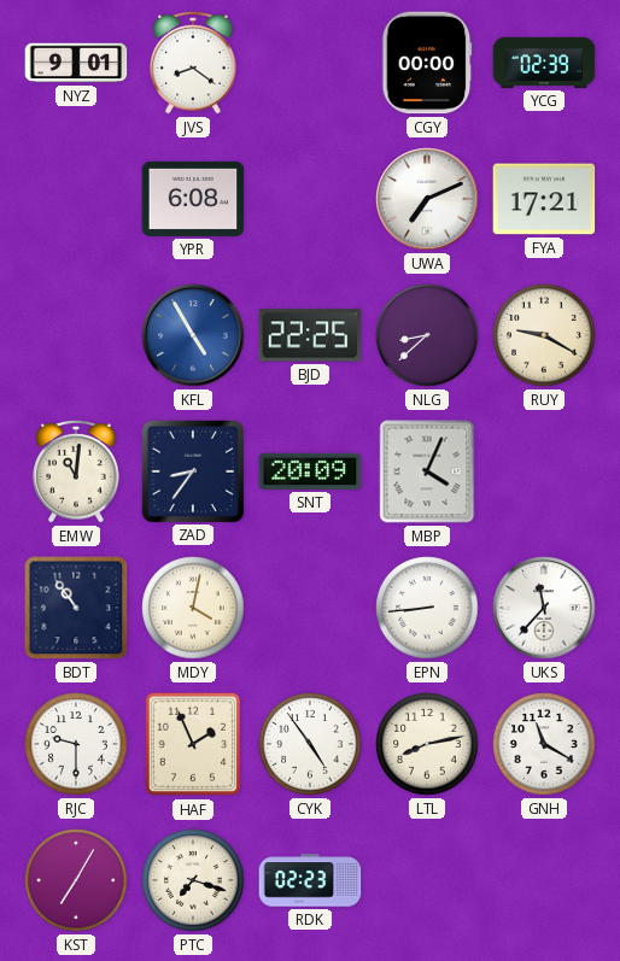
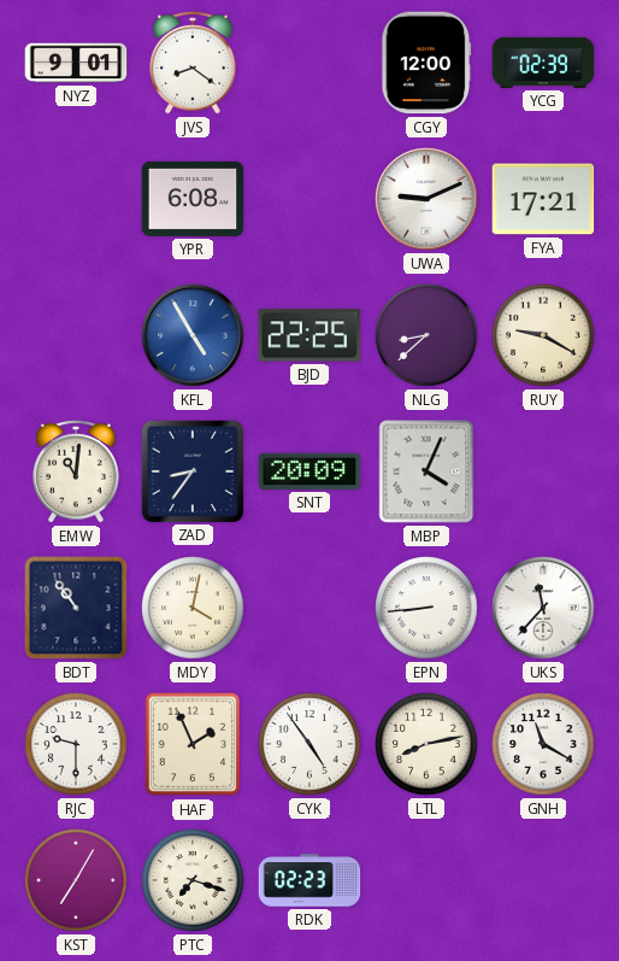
CGY: 00:00 -> 12:00 (426, 63)
UWA: 7:11 -> 9:11 (426, 199)
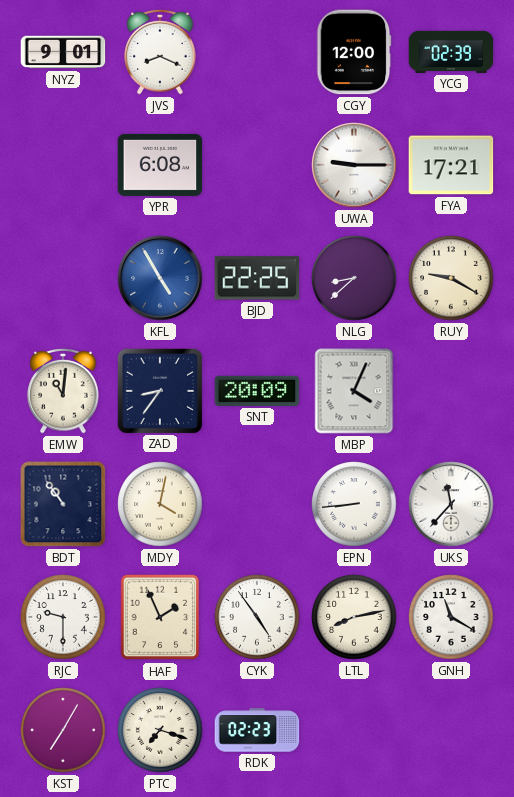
JVS: 8:21 -> 8:19 (160, 53)
UWA: 9:11 -> 9:15 (354, 165)
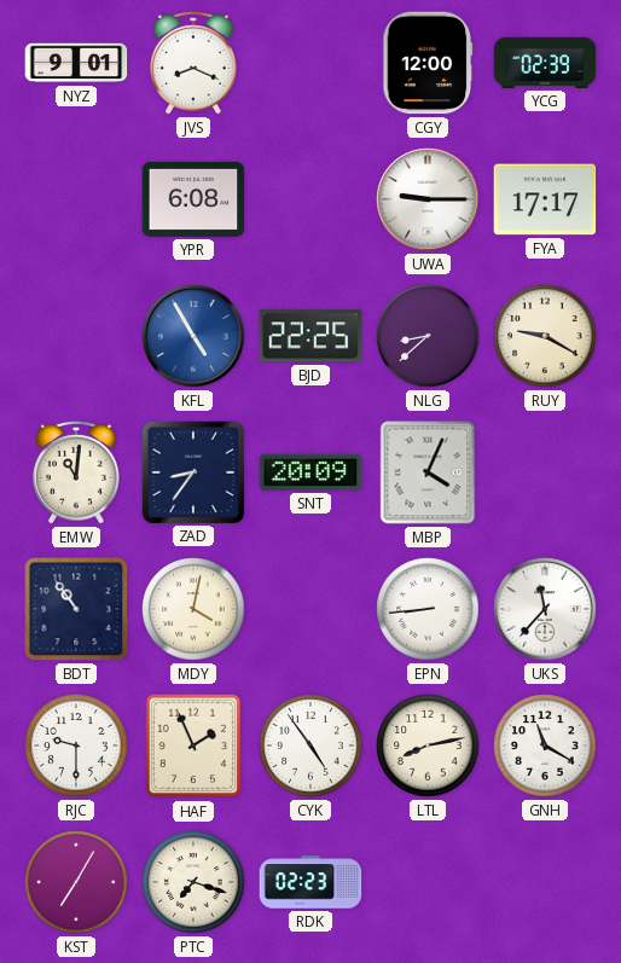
FYA: 17:21 -> 17:17 (545, 199)
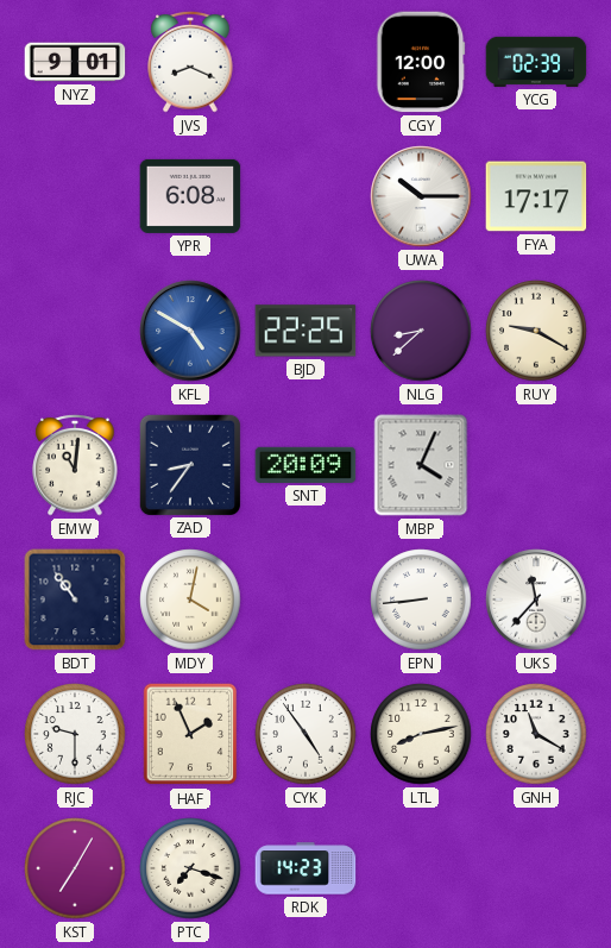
UWA: 9:15 -> 10:15 (421, 196)
KFL: 4:55 -> 4:50 (190, 331)
RDK: 02:23 -> 14:23 (305, 868)
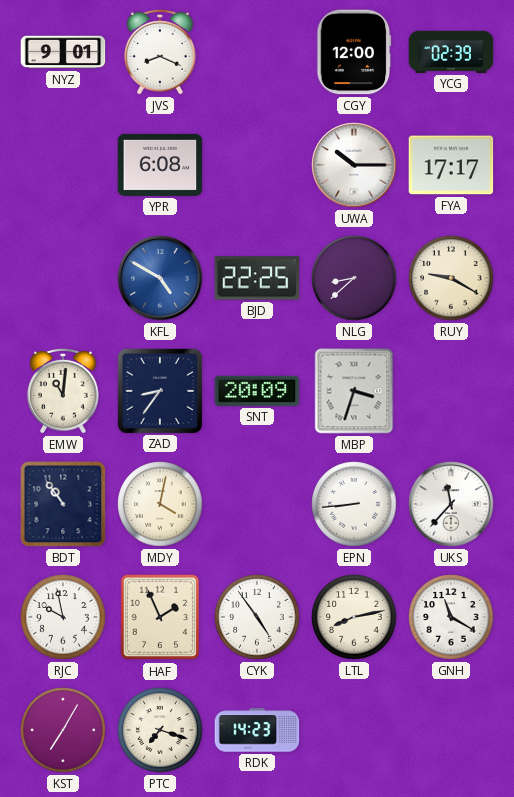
MBP: 4:04 -> 3:33 (354, 391)
RJC: 9:30 -> 9:58 (63, 617)
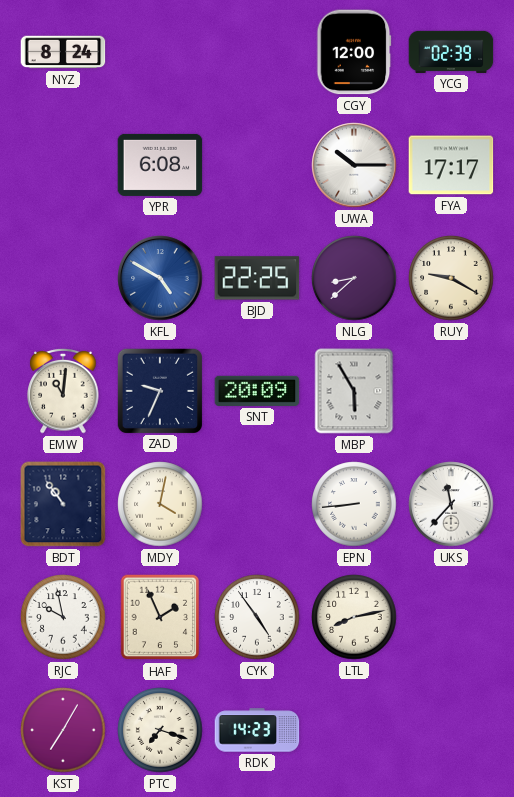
NYZ: 9:01 -> 8:24 (63, 52)
JVS: 8:19 -> none (160, 53)
ZAD: 8:36 -> 9:34 (159, 390)
MBP: 3:33 -> 5:55 (354, 391)
GNH: 11:20 -> none (451, 617)
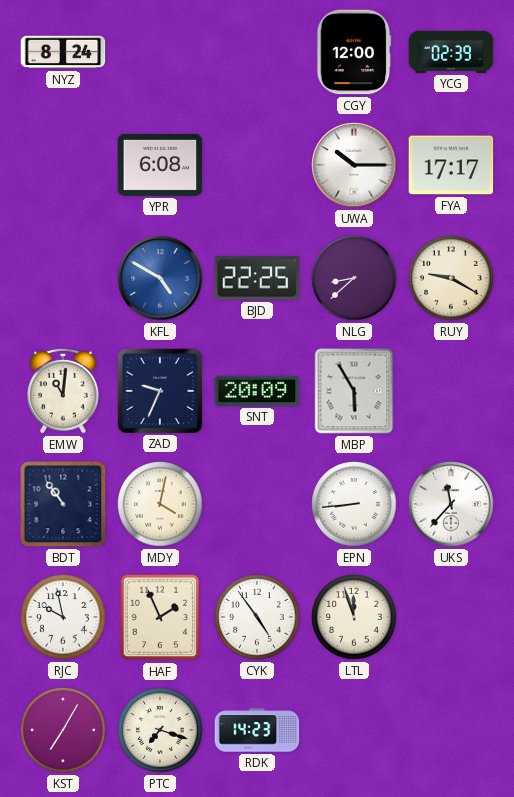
LTL: 8:13 -> 11:57 (354, 617)
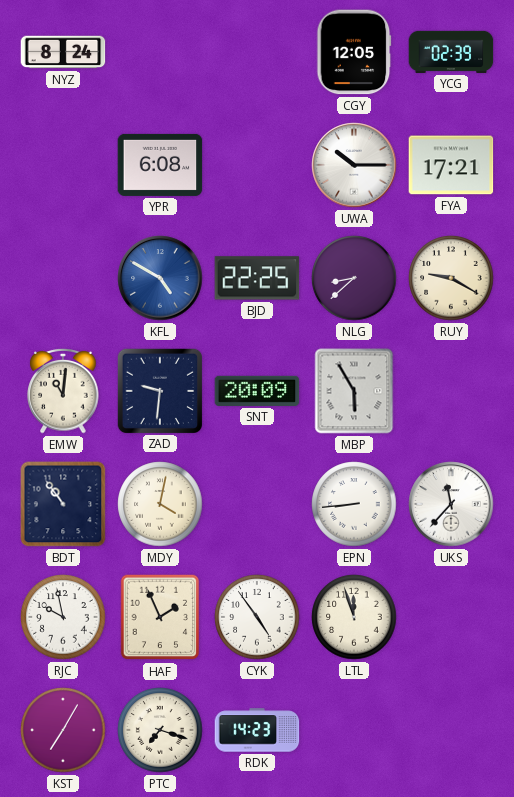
CGY: 12:00 -> 12:05 (354, 52)
FYA: 17:17 -> 17:21 (451, 165)
ZAD: 9:34 -> 9:31 (159, 390)
